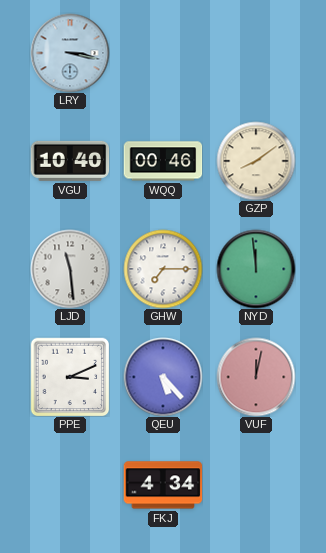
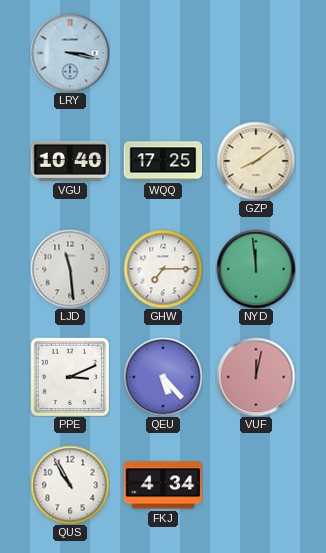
WQQ: 00:46 -> 17:25 (163, 161)
QUS: none -> 10:55 (70, 485)
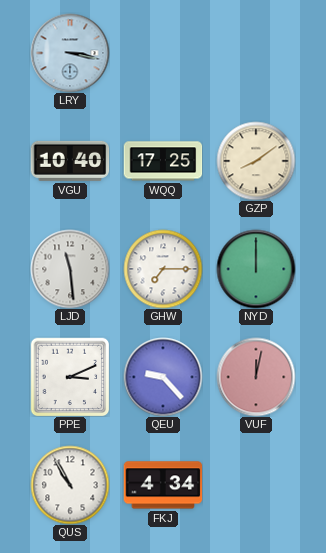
NYD: 11:59 -> 12:00 (256, 269)
QEU: 5:23 -> 9:23 (163, 377)
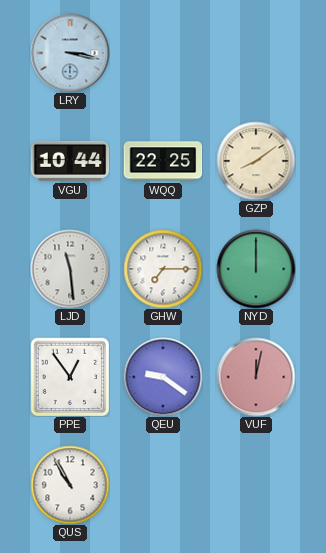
VGU: 10:40 -> 10:44 (70, 161)
WQQ: 17:25 -> 22:25 (163, 161)
PPE: 3:11 -> 12:54 (70, 377)
QEU: 9:23 -> 9:21 (163, 377)
FKJ: 4:34 -> none (163, 485)
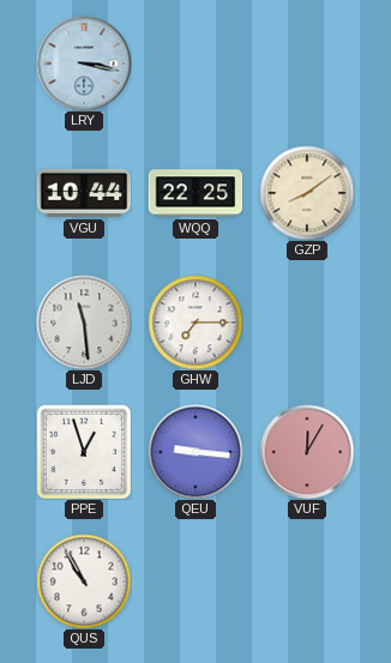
NYD: 12:00 -> none (256, 269)
PPE: 12:54 -> 12:57 (84, 452)
QEU: 9:21 -> 9:16 (195, 452)
VUF: 12:02 -> 12:05 (307, 452)
